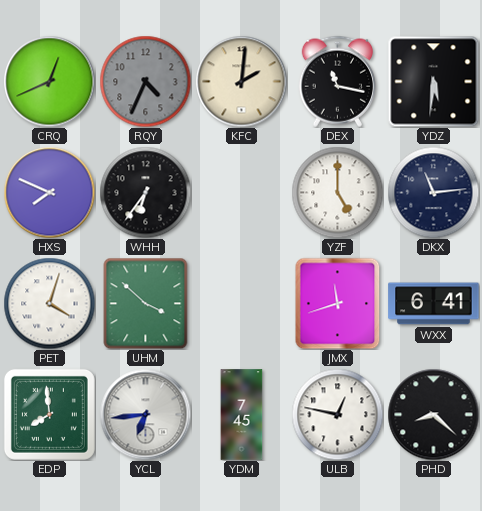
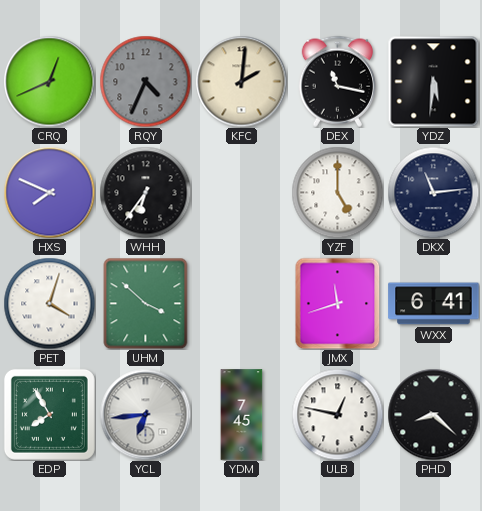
EDP: 7:59 -> 7:55 (49, 414)
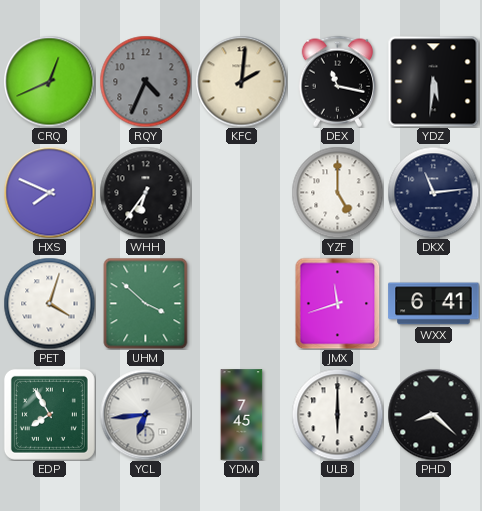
ULB: 12:47 -> 6:00 (337, 414)
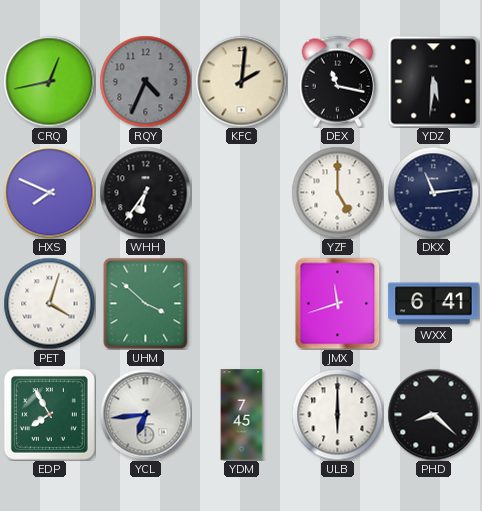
CRQ: 12:41 -> 12:43 (49, 81)
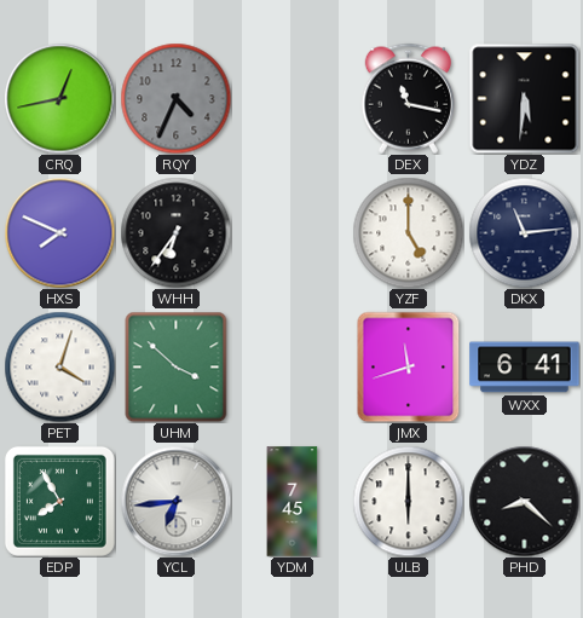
KFC: 2:01 -> none (241, 81)
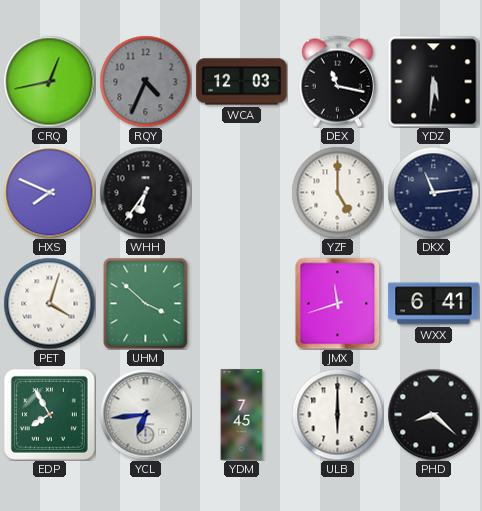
WCA: none -> 12:03 (242, 82)
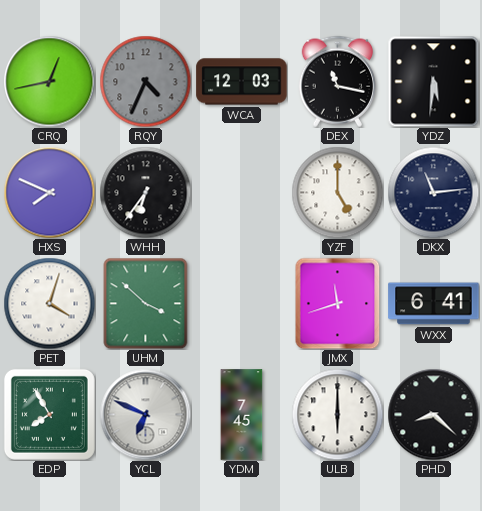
YCL: 6:44 -> 6:49 (145, 414)
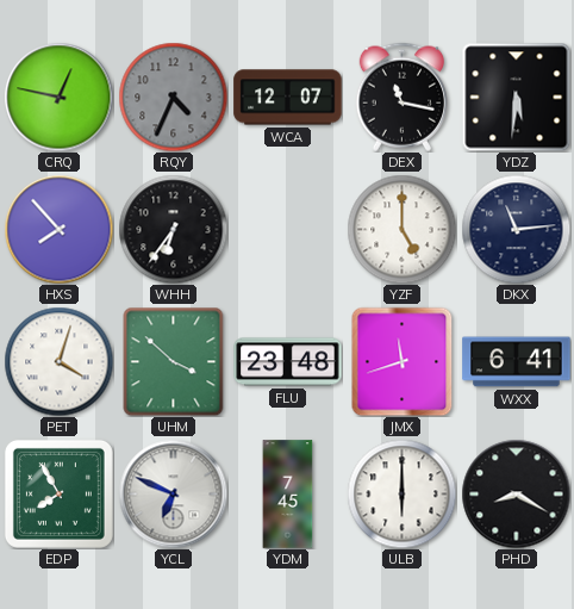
CRQ: 12:43 -> 12:47 (58, 97)
WCA: 12:03 -> 12:07 (288, 98)
HXS: 7:49 -> 7:53 (58, 229)
FLU: none -> 23:48 (288, 362)
PHD: 8:22 -> 8:20 (516, 493)
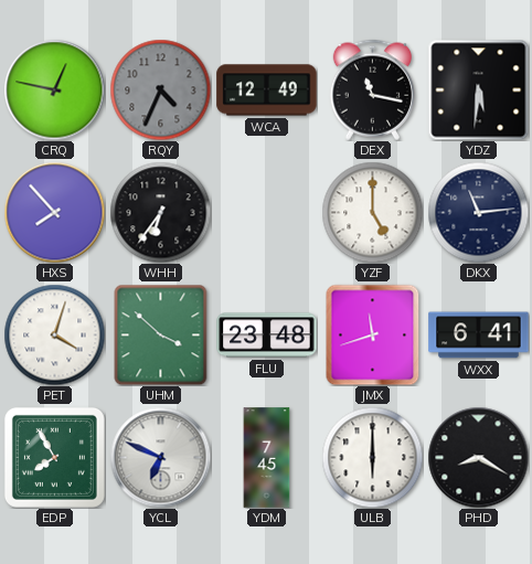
WCA: 12:07 -> 12:49 (267, 91)
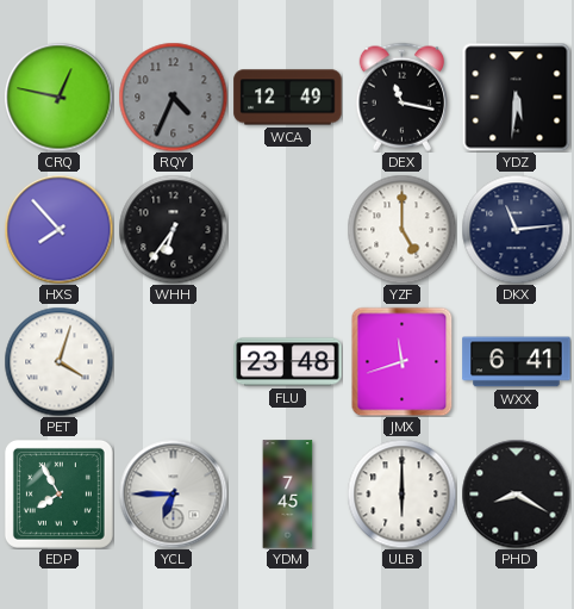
UHM: 3:52 -> none (161, 334)
YCL: 6:49 -> 6:45 (173, 493)
